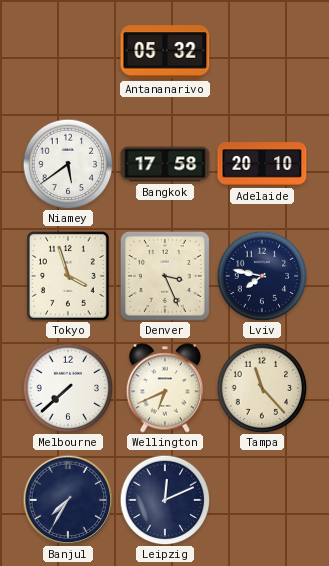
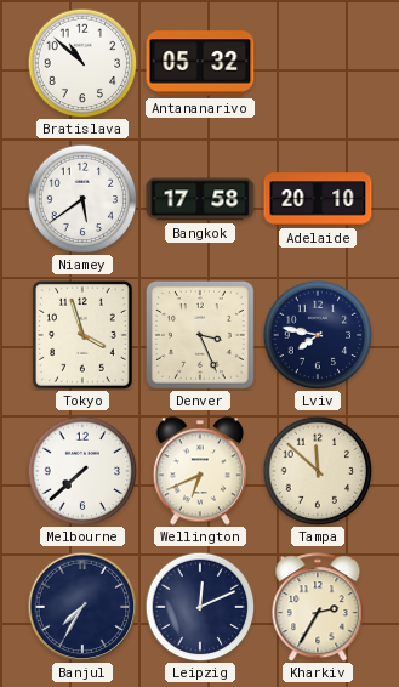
Bratislava: none -> 10:52 (82, 63)
Tampa: 11:23 -> 11:52 (318, 471)
Kharkiv: none -> 2:35 (318, 607)
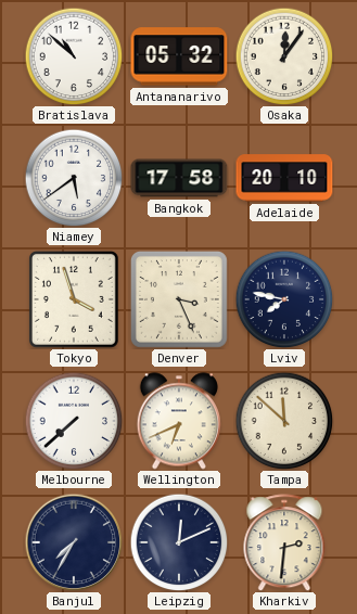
Osaka: none -> 12:06 (284, 56)
Kharkiv: 2:35 -> 2:31 (284, 542)
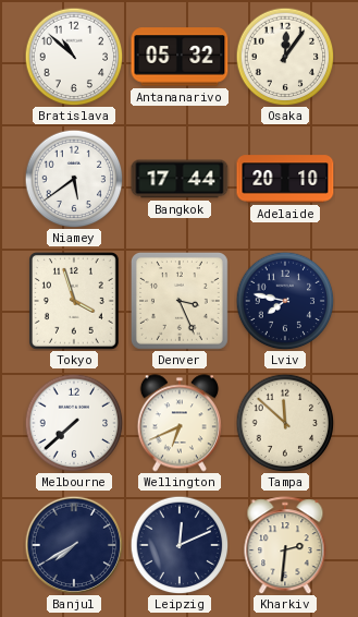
Bangkok: 17:58 -> 17:44 (180, 179)
Banjul: 7:35 -> 7:40 (74, 545)
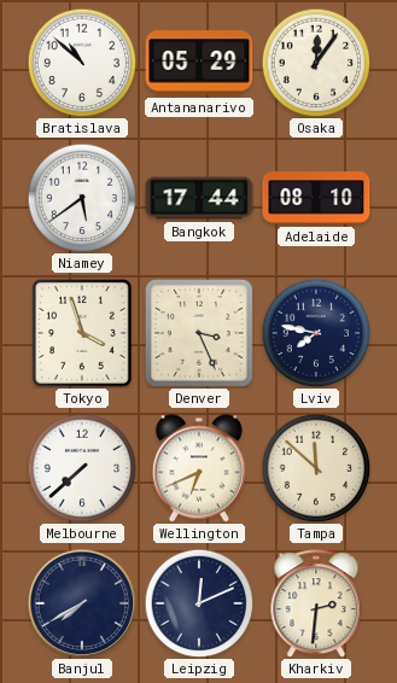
Antananarivo: 05:32 -> 05:29 (199, 63)
Adelaide: 20:10 -> 08:10 (316, 198)
